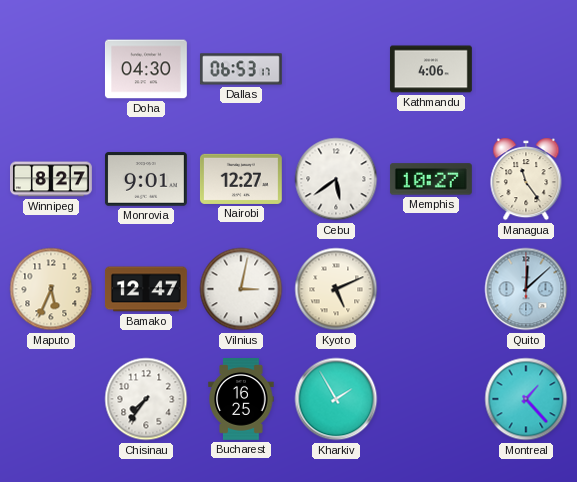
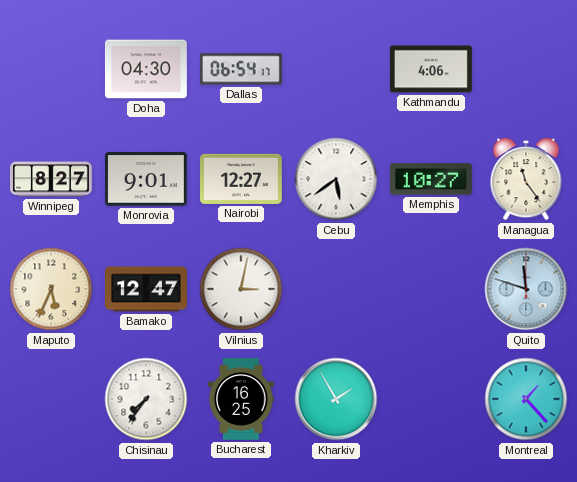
Dallas: 06:53 -> 06:54 (241, 69)
Kyoto: 5:11 -> none (336, 289)
Quito: 12:08 -> 11:48 (526, 289)
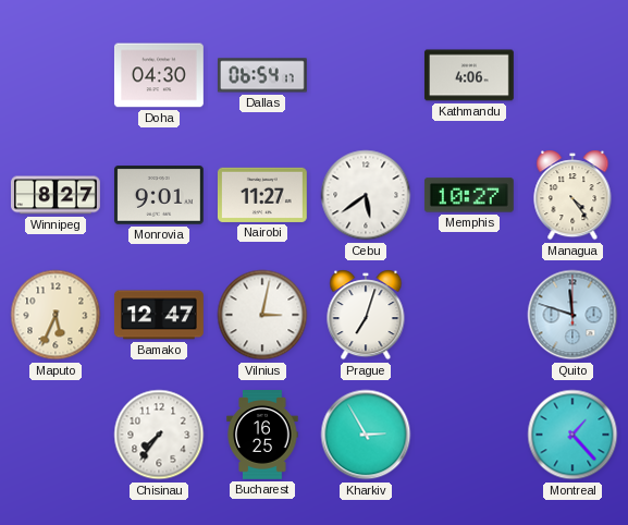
Nairobi: 12:27 -> 11:27 (262, 195)
Managua: 11:24 -> 4:24 (572, 195)
Prague: none -> 7:03 (366, 315)
Kharkiv: 1:55 -> 2:55 (366, 435)
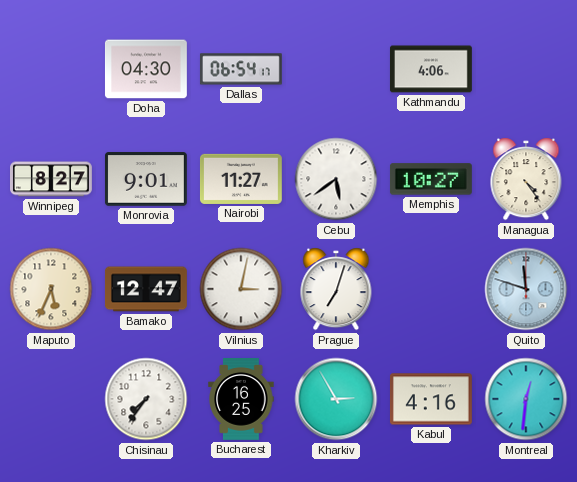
Kabul: none -> 4:16 (431, 399)
Montreal: 1:23 -> 12:31 (526, 399)
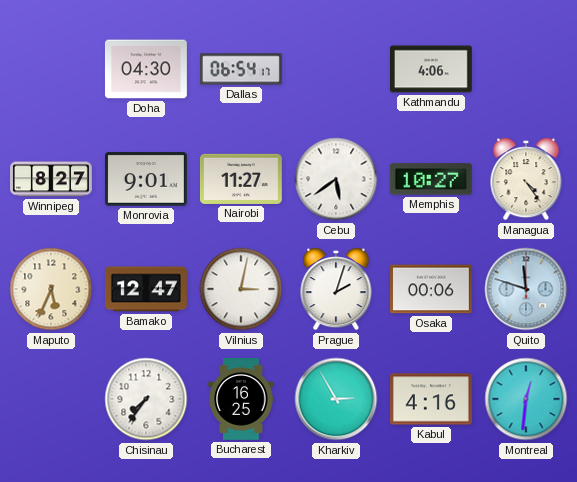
Prague: 7:03 -> 2:03 (336, 289)
Osaka: none -> 00:06 (431, 289)
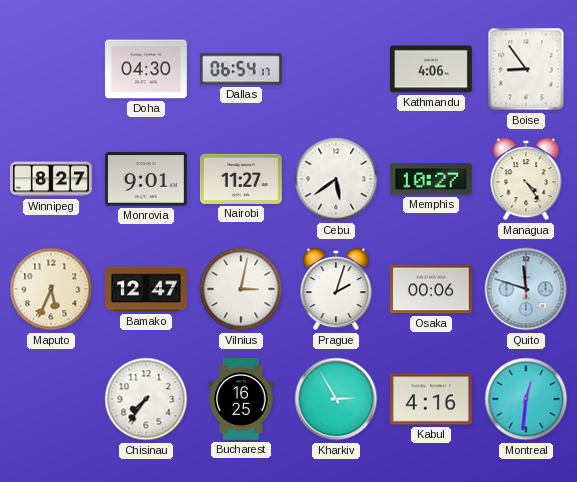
Boise: none -> 8:54 (526, 69)
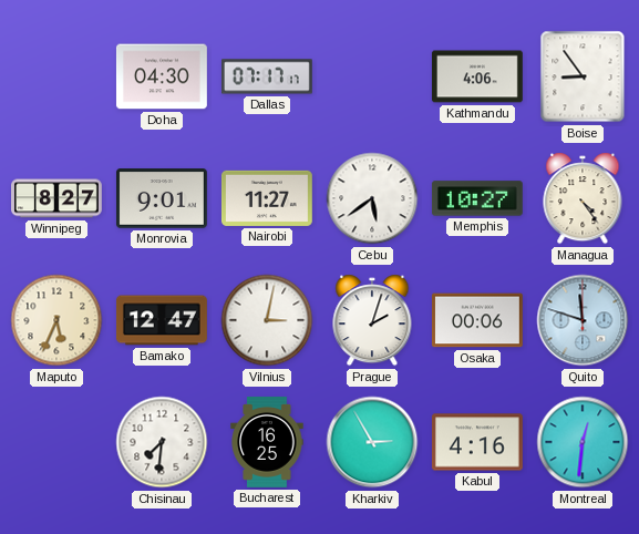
Dallas: 06:54 -> 07:17 (267, 76)
Chisinau: 7:36 -> 7:31 (162, 442)
